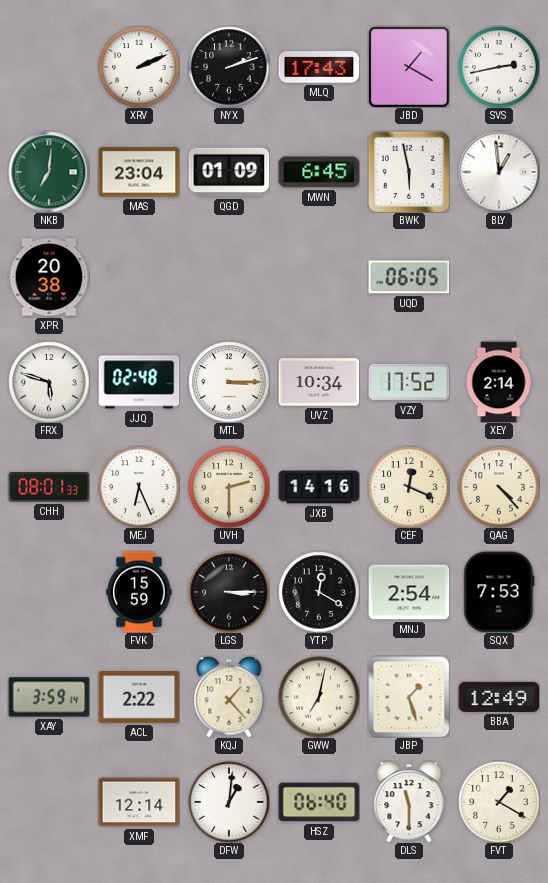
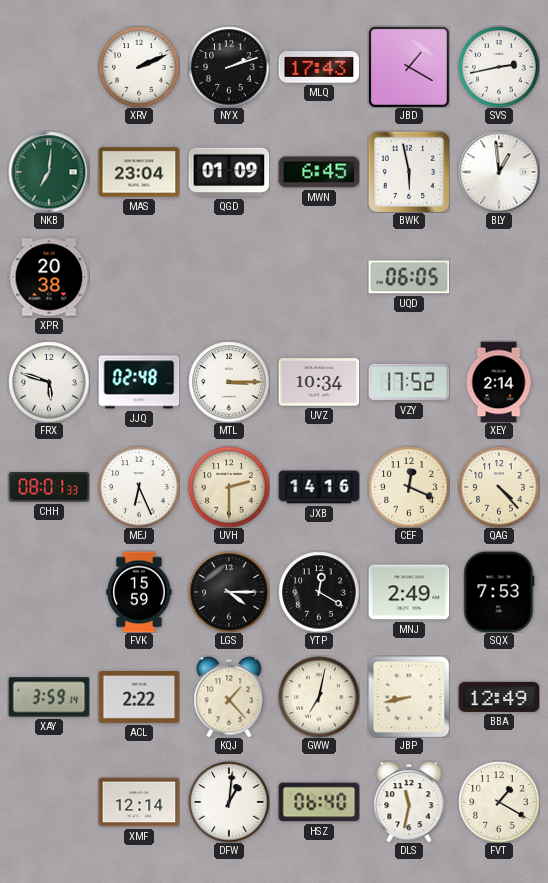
LGS: 3:15 -> 4:15 (229, 592)
MNJ: 2:54 -> 2:49 (409, 592)
JBP: 1:27 -> 8:43 (409, 697)
DLS: 11:30 -> 11:32 (409, 802)
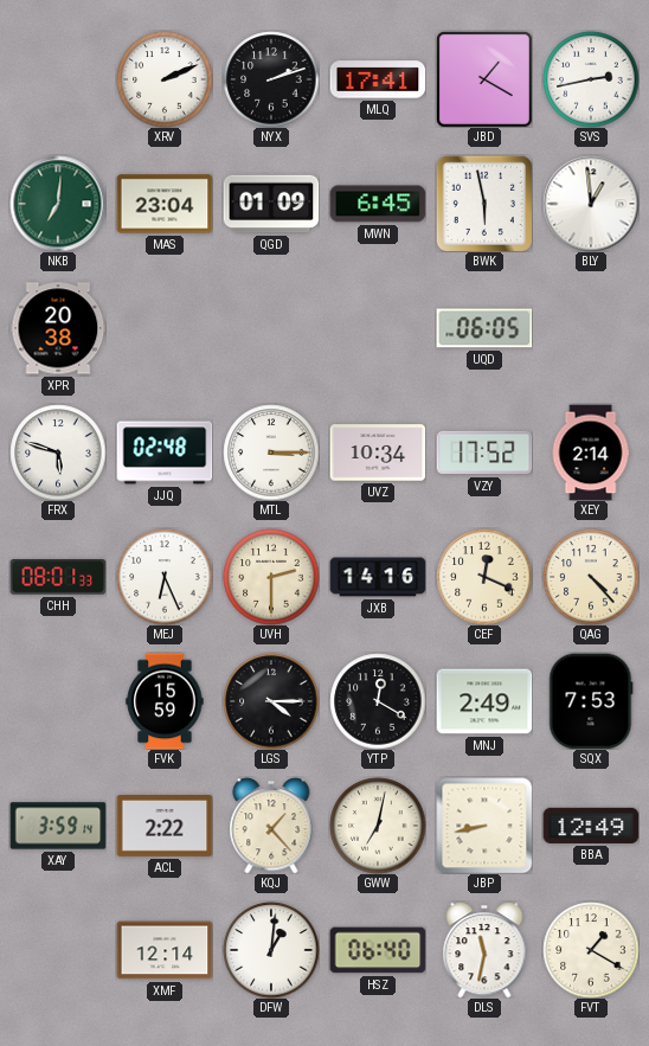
MLQ: 17:43 -> 17:41 (378, 79)
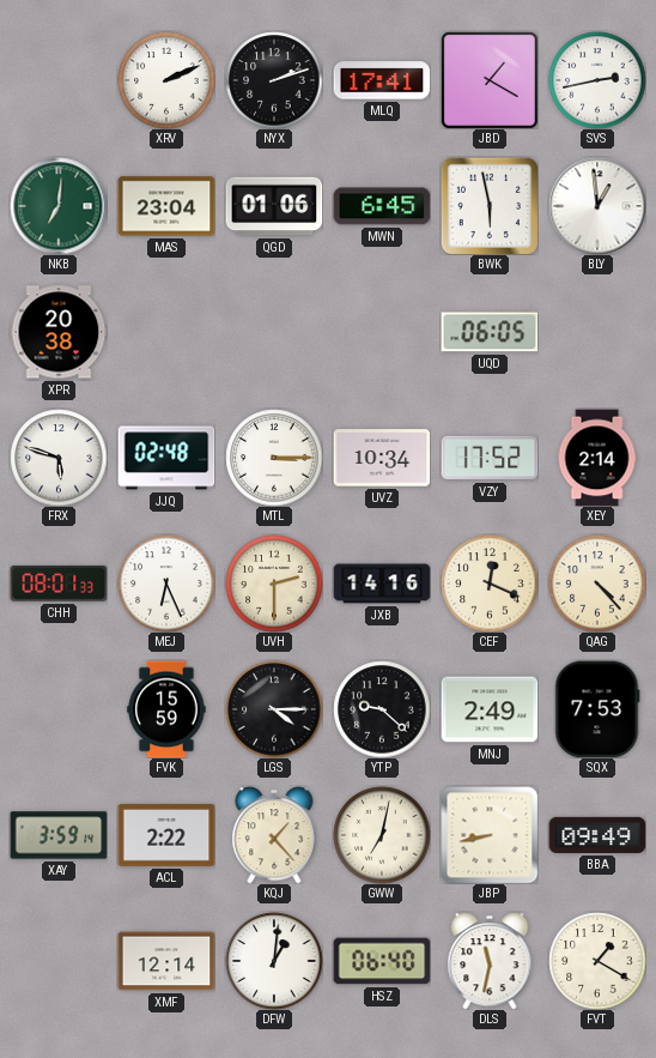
QGD: 01:09 -> 01:06 (274, 206)
YTP: 12:20 -> 9:22 (382, 709)
BBA: 12:49 -> 09:49 (597, 835)
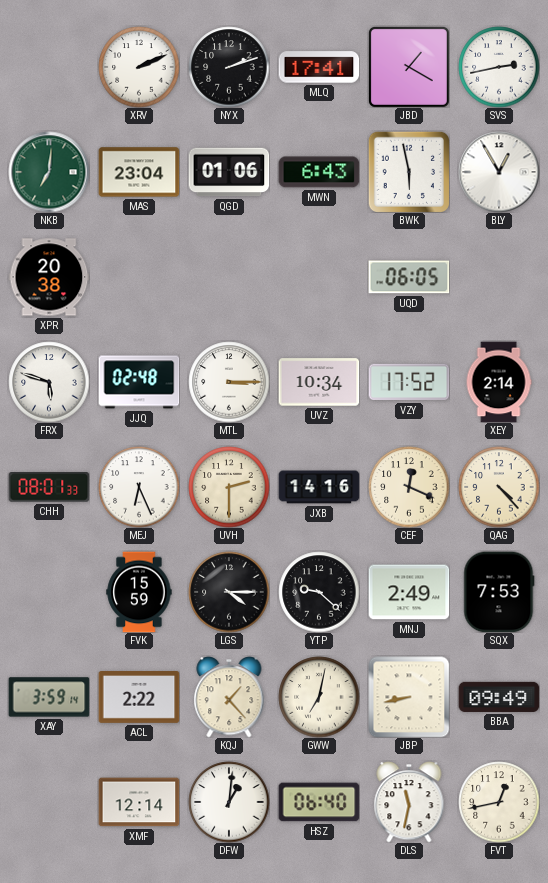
MWN: 6:45 -> 6:43 (319, 172)
BLY: 12:59 -> 12:55 (499, 172)
FVT: 1:20 -> 12:43 (499, 802)
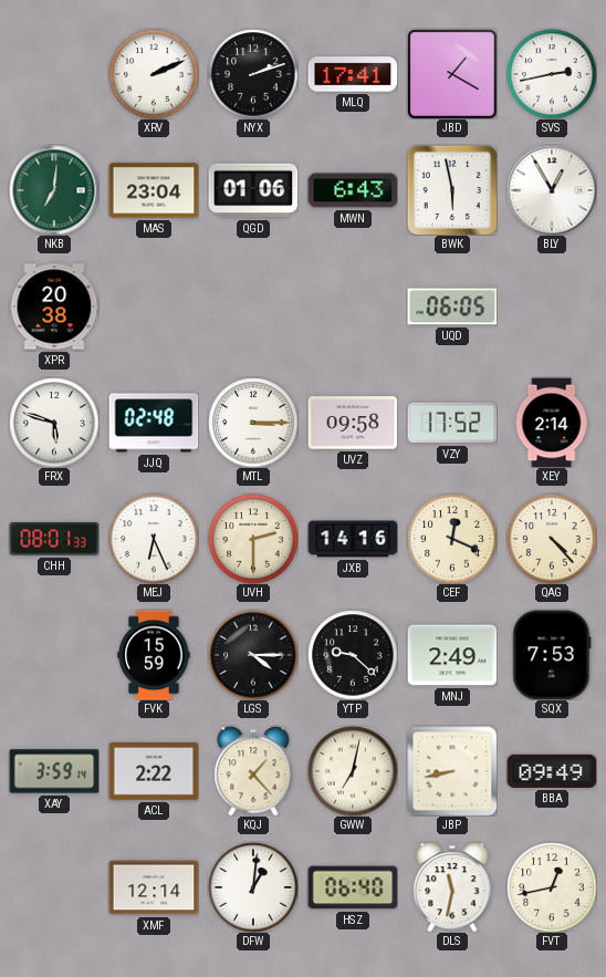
UVZ: 10:34 -> 09:58 (353, 423)
